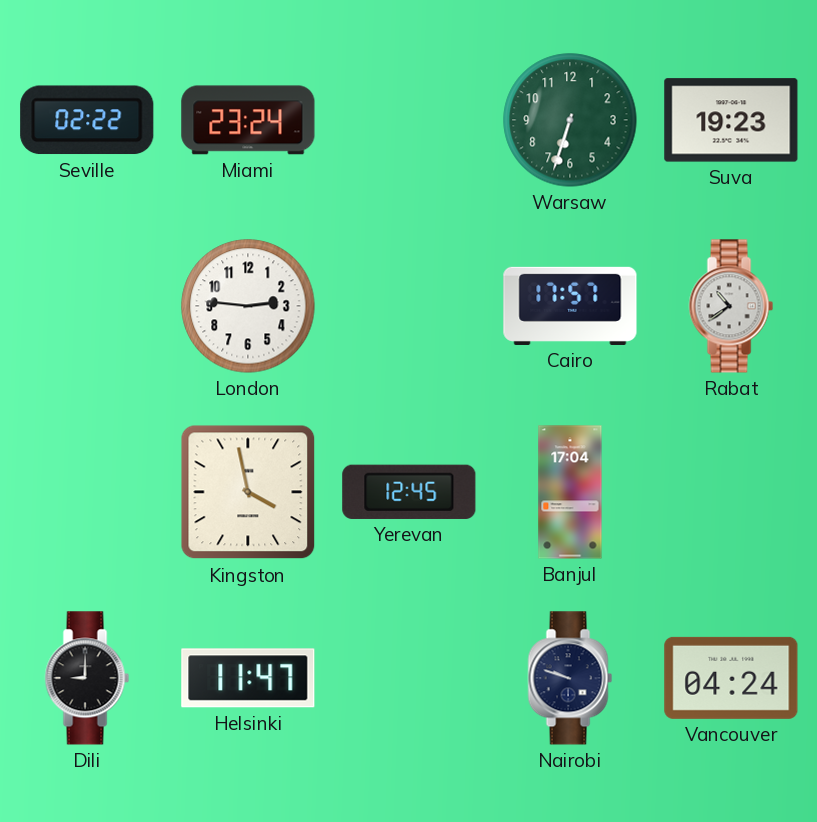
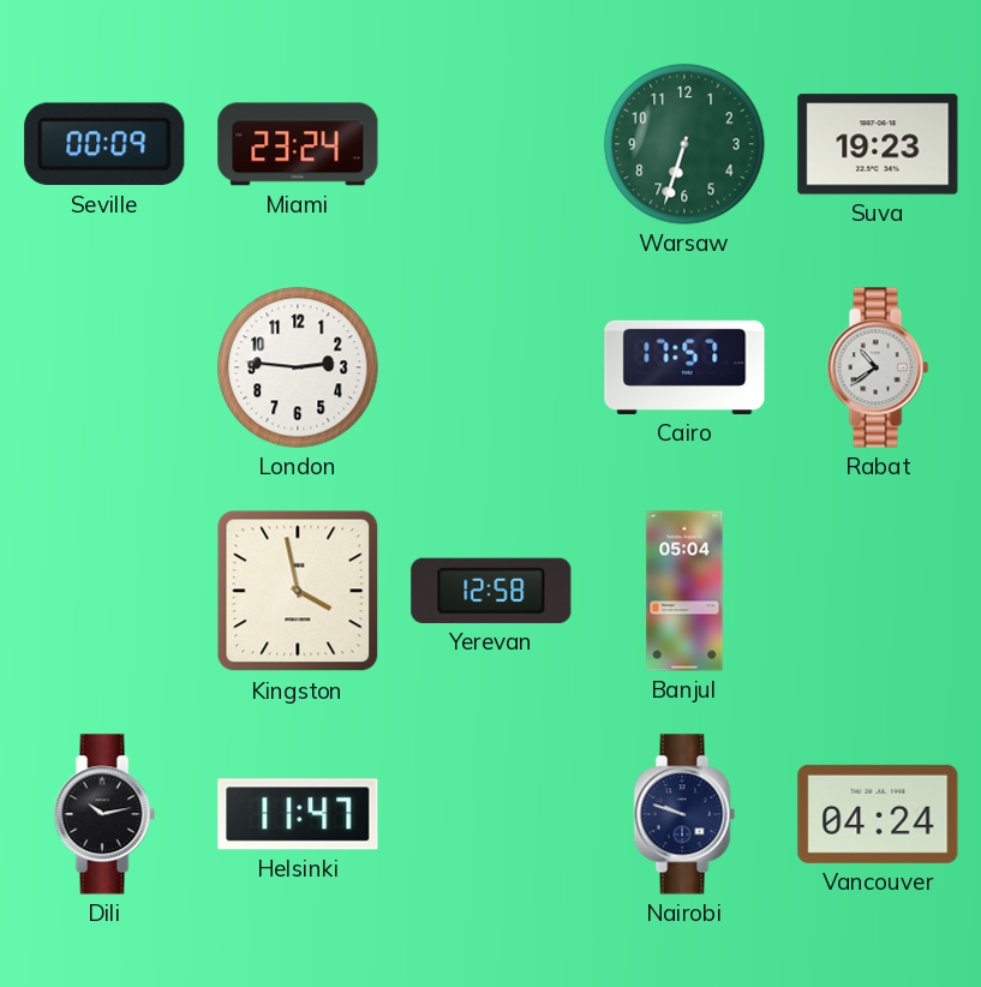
Seville: 02:22 -> 00:09 (104, 144)
Yerevan: 12:45 -> 12:58 (491, 591)
Banjul: 17:04 -> 05:04 (684, 591)
Dili: 9:00 -> 10:13 (104, 814)
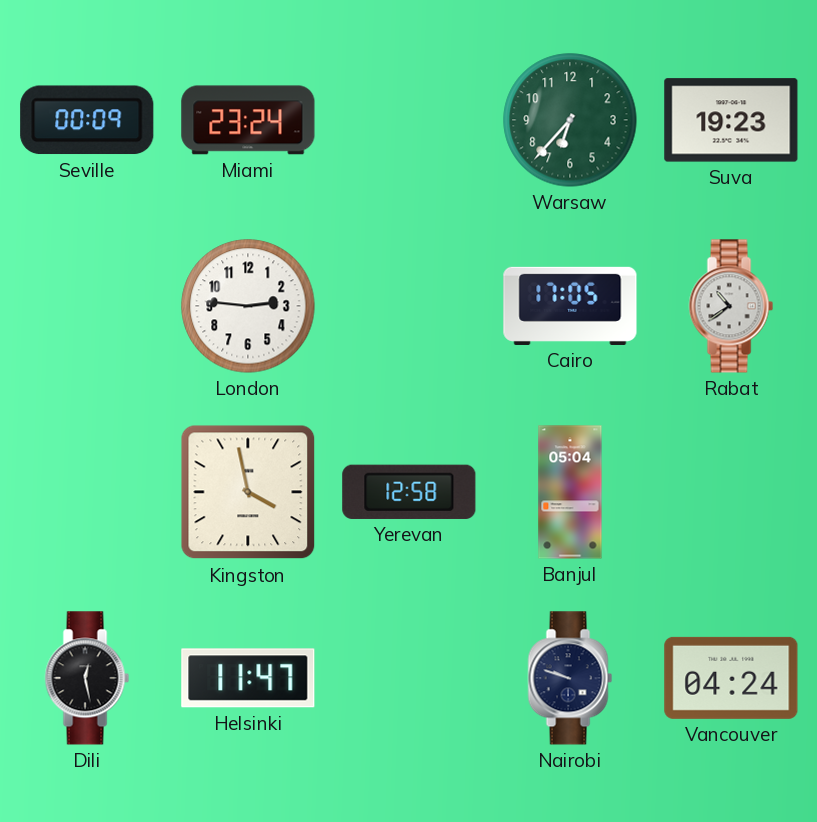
Warsaw: 6:33 -> 6:37 (570, 120)
Cairo: 17:57 -> 17:05 (570, 306)
Dili: 10:13 -> 12:28 (87, 678)
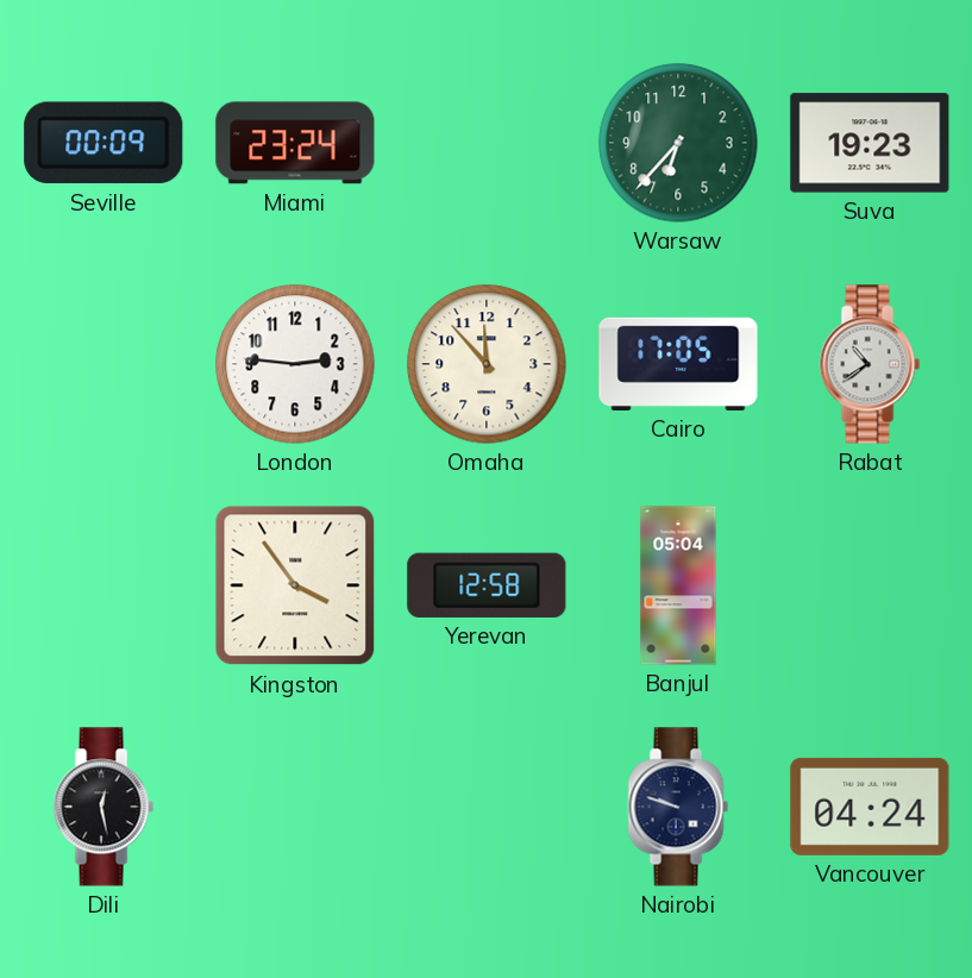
Omaha: none -> 11:53 (487, 364)
Kingston: 3:58 -> 3:54 (295, 585)
Helsinki: 11:47 -> none (248, 678)
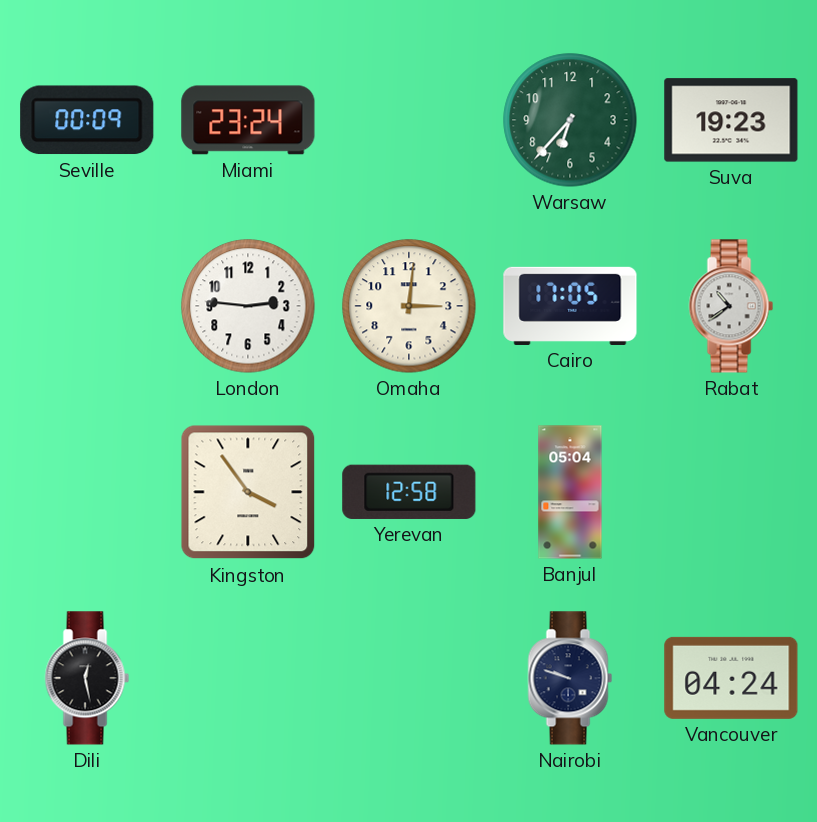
Omaha: 11:53 -> 3:01 (409, 306)
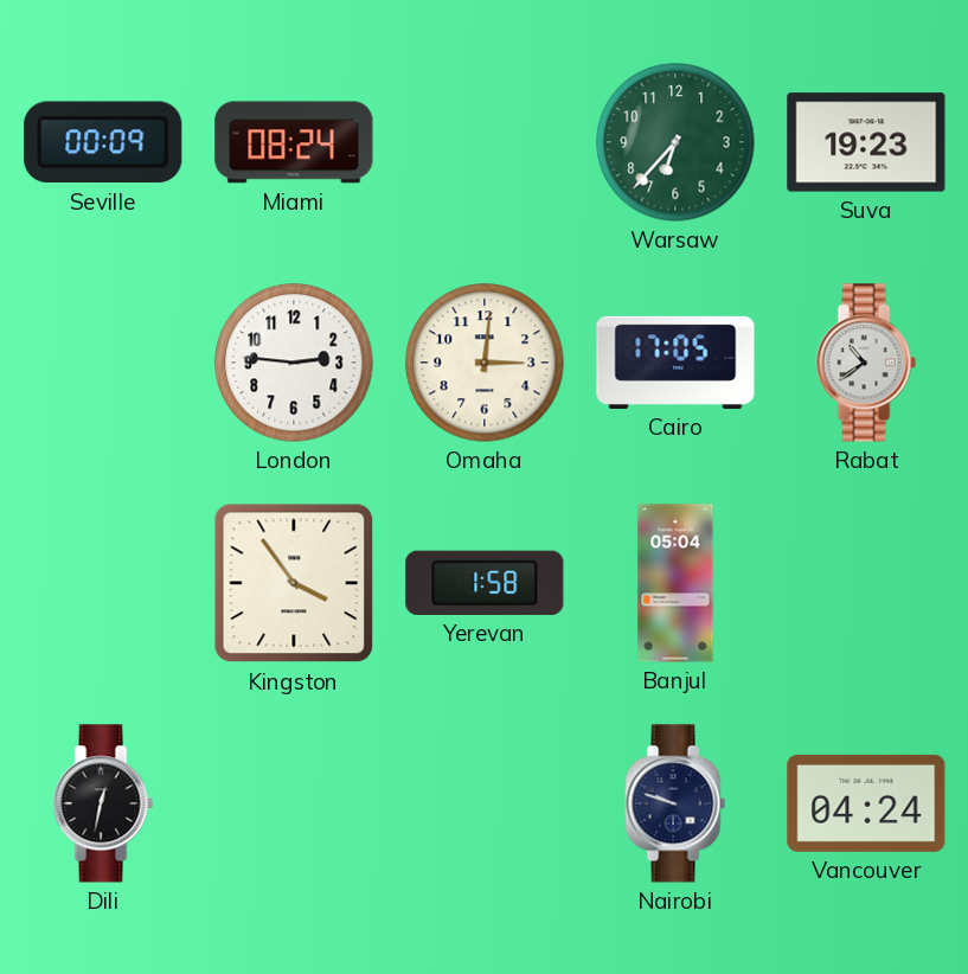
Miami: 23:24 -> 08:24 (294, 142)
Yerevan: 12:58 -> 1:58 (485, 583)
Dili: 12:28 -> 12:32 (103, 803)
